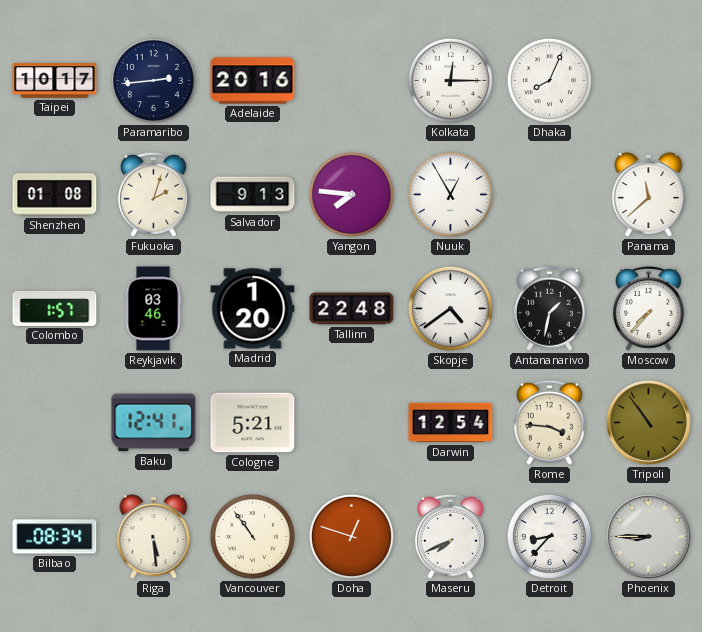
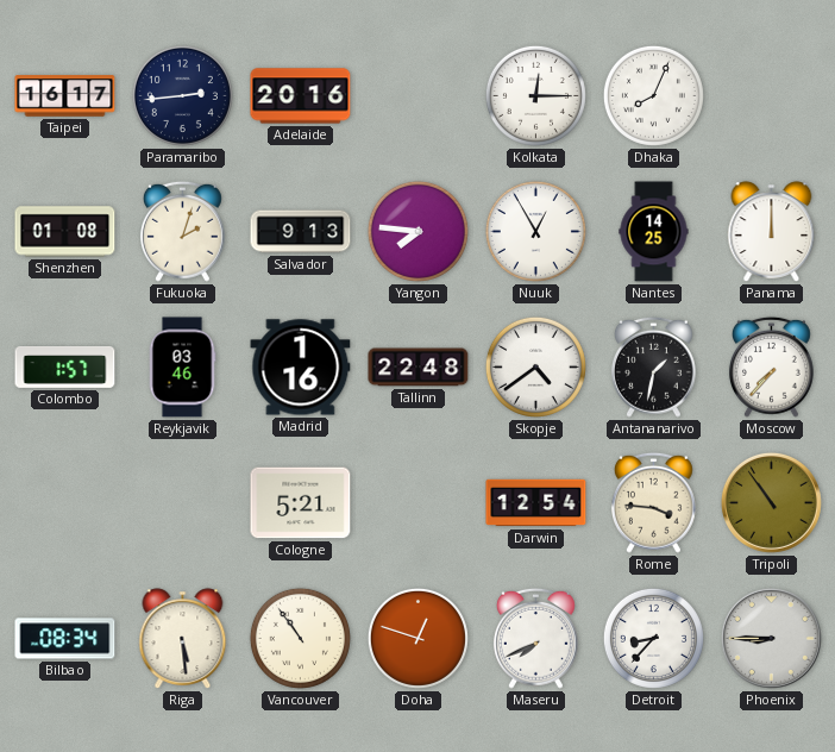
Taipei: 10:17 -> 16:17 (65, 96)
Nantes: none -> 14:25 (654, 232)
Panama: 11:38 -> 12:00 (772, 232)
Madrid: 1:20 -> 1:16 (301, 368)
Baku: 12:41 -> none (154, 423)
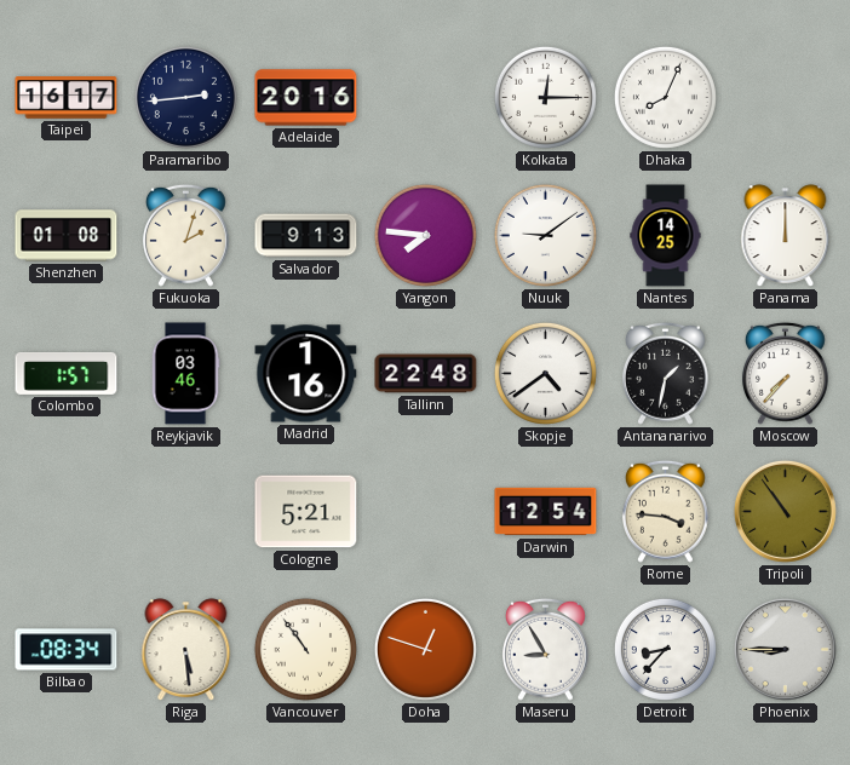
Nuuk: 12:55 -> 9:09 (545, 235)
Maseru: 7:41 -> 8:55 (545, 649)
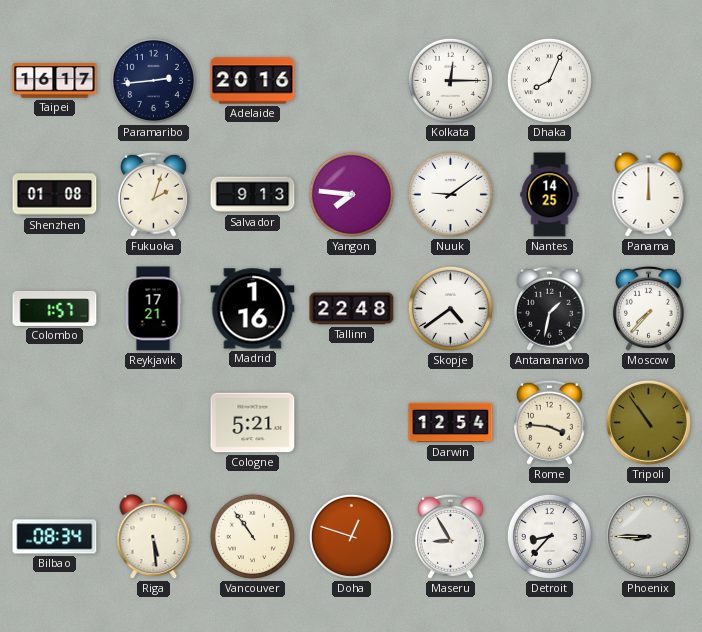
Reykjavik: 03:46 -> 17:21 (153, 309)
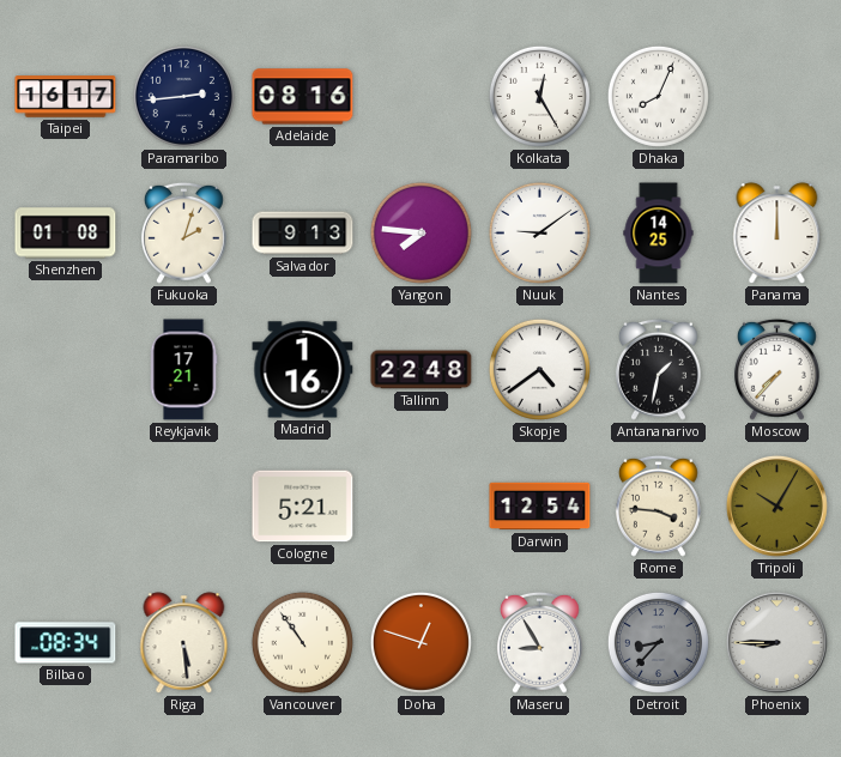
Adelaide: 20:16 -> 08:16 (303, 97)
Kolkata: 12:15 -> 12:25 (539, 96)
Colombo: 1:57 -> none (55, 309)
Tripoli: 10:54 -> 10:05 (776, 505)
Detroit dial: white -> grey (658, 642)
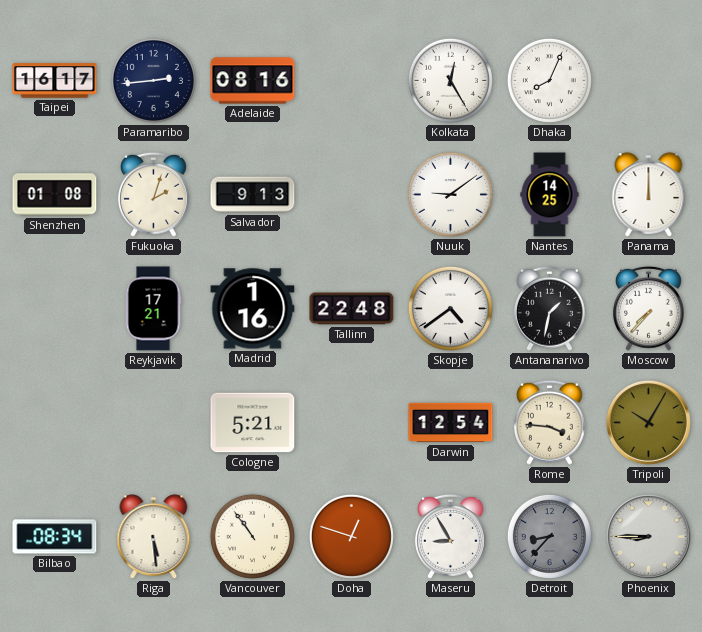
Yangon: 7:46 -> none (421, 232)
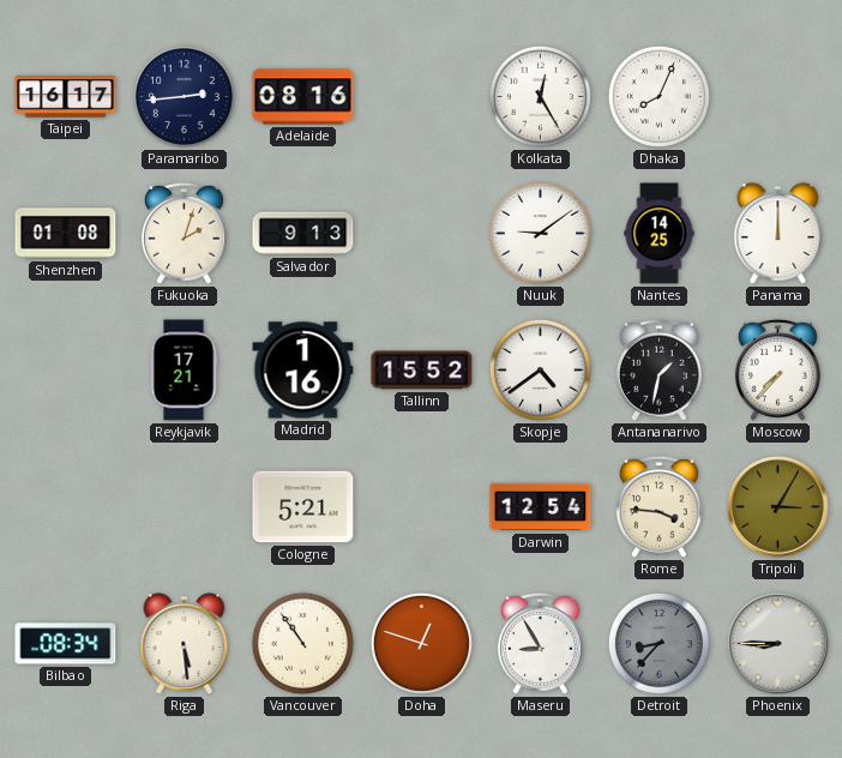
Tallinn: 22:48 -> 15:52 (422, 371)
Tripoli: 10:05 -> 3:05 (777, 506)
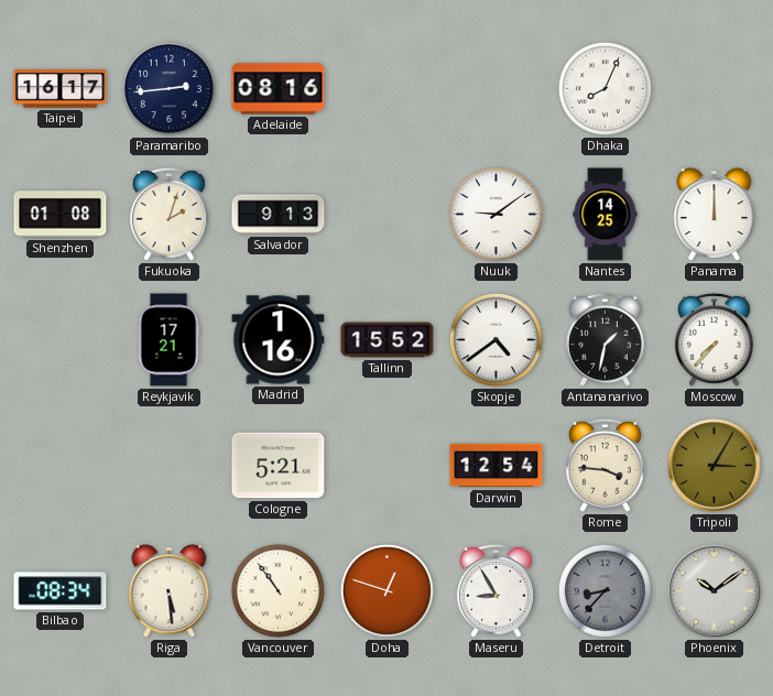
Kolkata: 12:25 -> none (540, 96)
Phoenix: 8:45 -> 10:09 (714, 590)
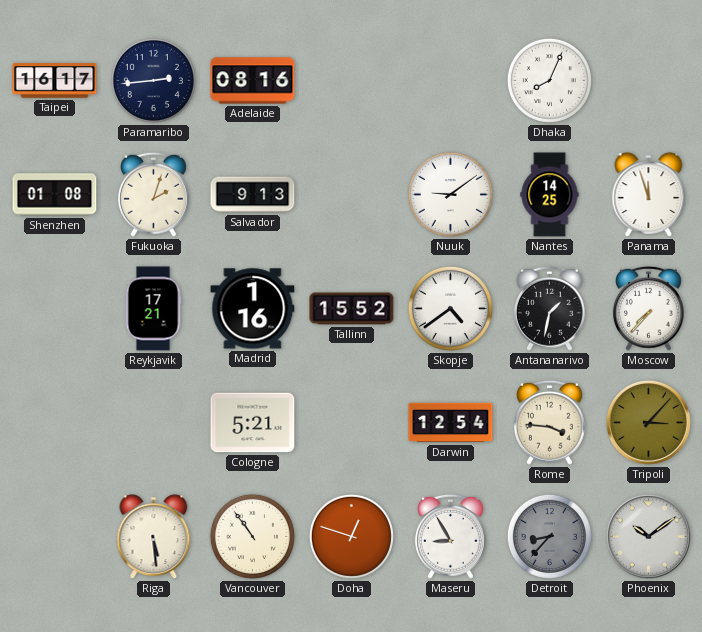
Panama: 12:00 -> 11:57 (649, 195)
Tripoli: 3:05 -> 3:07 (648, 422)
Bilbao: 08:34 -> none (61, 591)
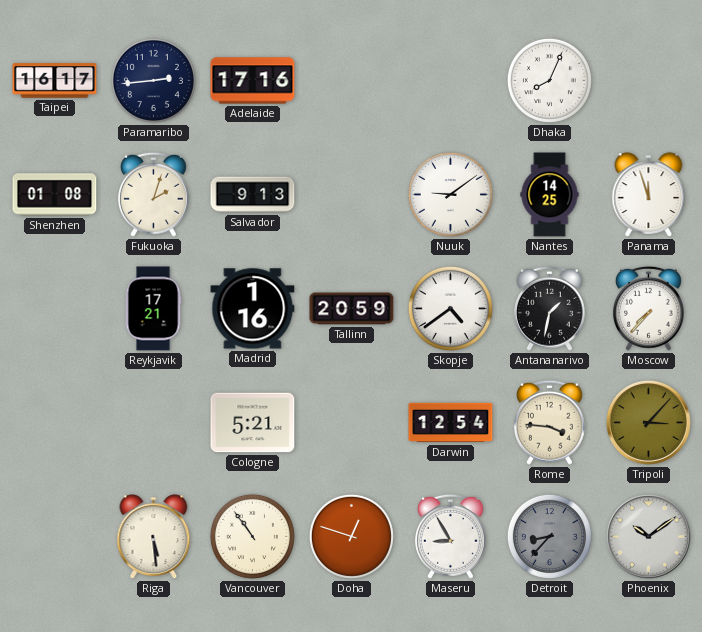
Adelaide: 08:16 -> 17:16 (253, 81)
Tallinn: 15:52 -> 20:59 (352, 309)
